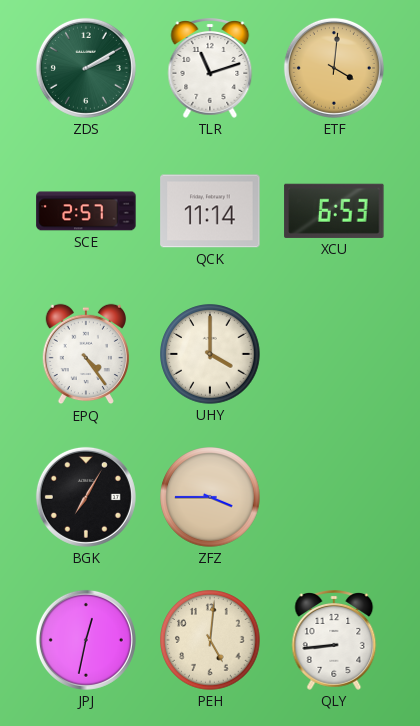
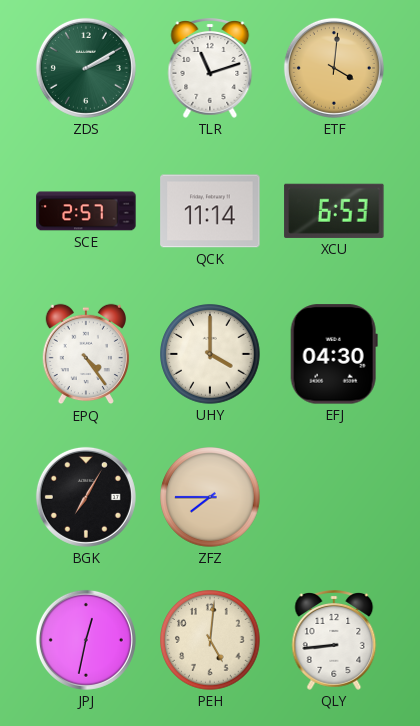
EFJ: none -> 04:30 (334, 354)
ZFZ: 3:45 -> 7:45 (210, 497)
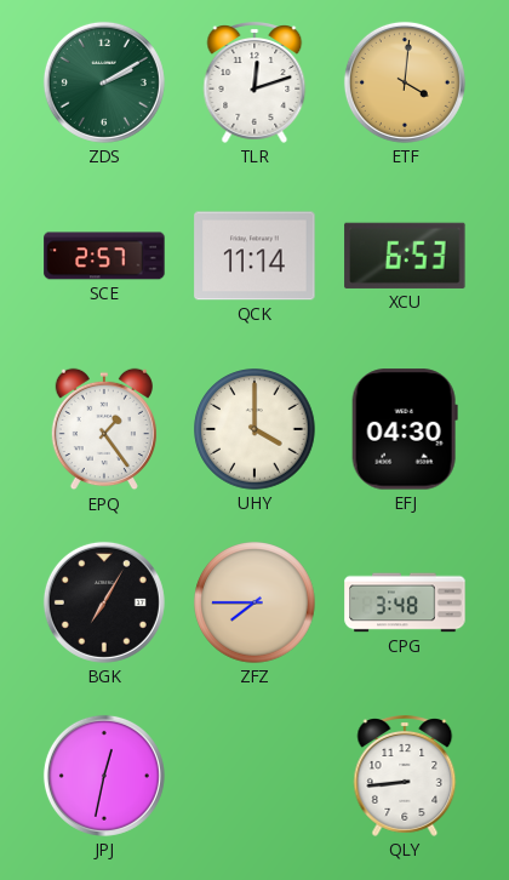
TLR: 11:12 -> 12:12 (254, 84)
EPQ: 4:24 -> 1:24 (104, 429)
CPG: none -> 3:48 (405, 602)
PEH: 5:01 -> none (210, 640)
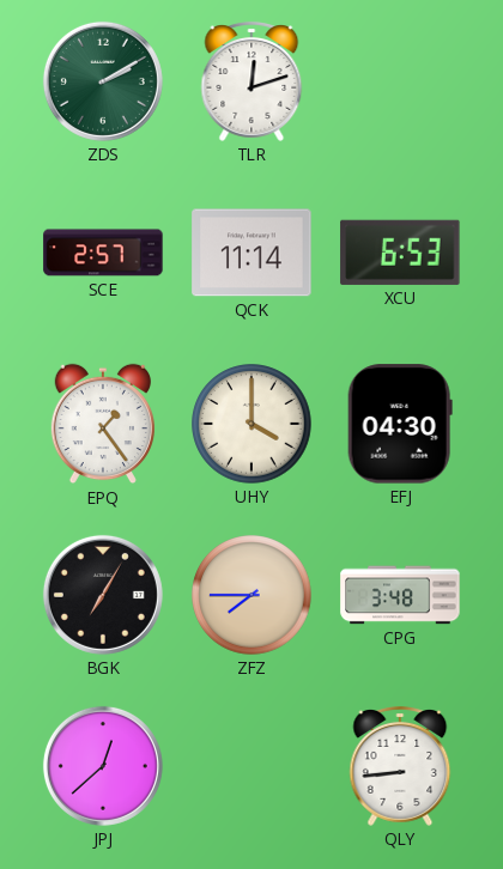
ETF: 4:01 -> none (405, 82)
JPJ: 12:32 -> 12:38 (103, 766)
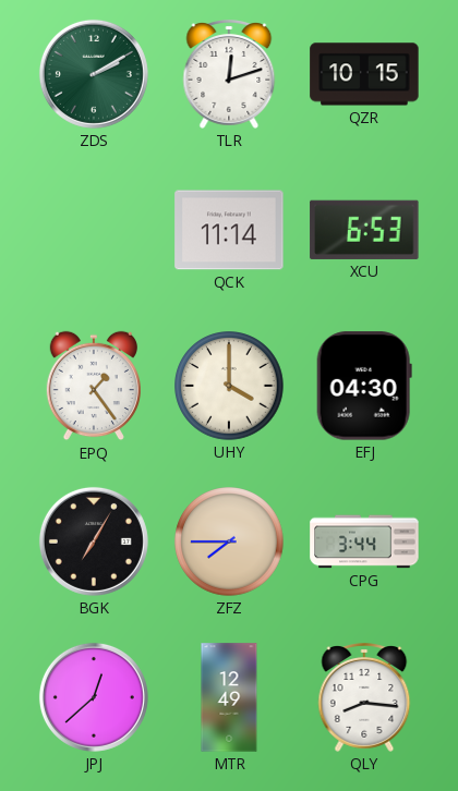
QZR: none -> 10:15 (364, 74)
SCE: 2:57 -> none (103, 253)
CPG: 3:48 -> 3:44 (364, 541)
MTR: none -> 12:49 (229, 697)
QLY: 8:44 -> 8:16 (364, 698)
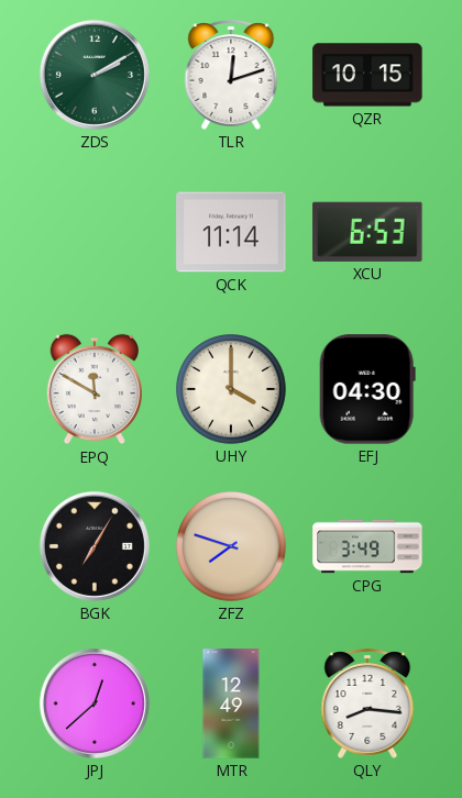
EPQ: 1:24 -> 11:50 (95, 389)
ZFZ: 7:45 -> 7:48 (231, 546)
CPG: 3:44 -> 3:49 (367, 546)
